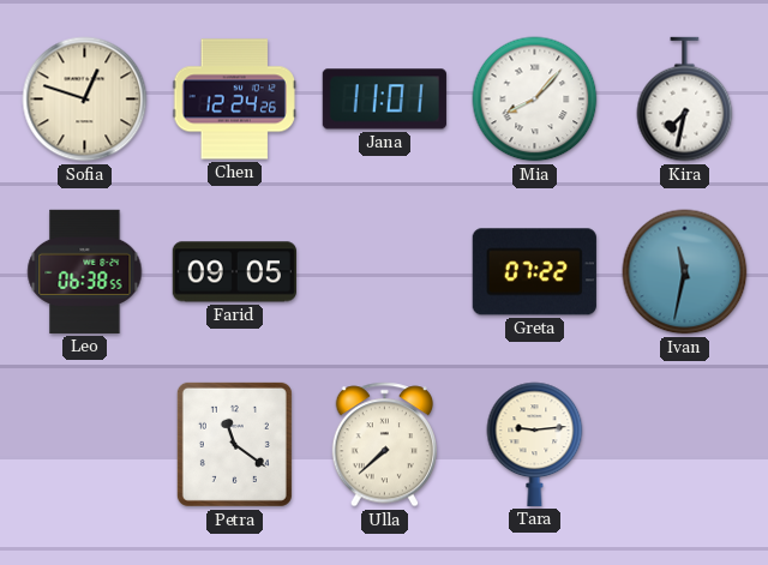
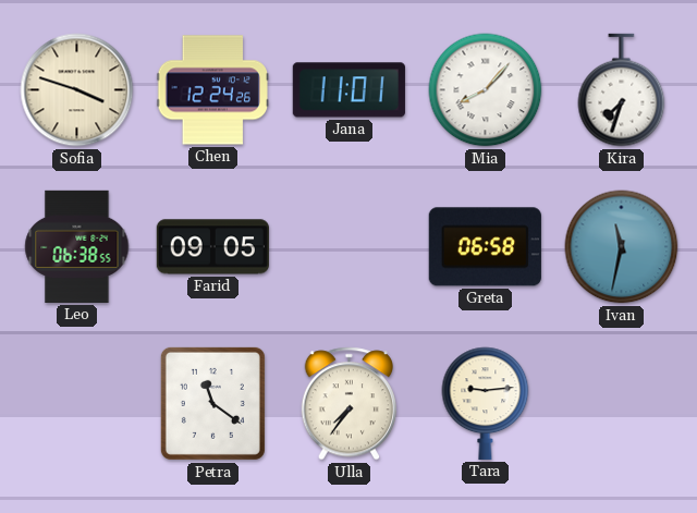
Sofia: 12:48 -> 3:48 (77, 90)
Kira: 7:32 -> 7:33 (622, 90)
Greta: 07:22 -> 06:58 (485, 247)
Ulla: 7:38 -> 7:36 (348, 404)
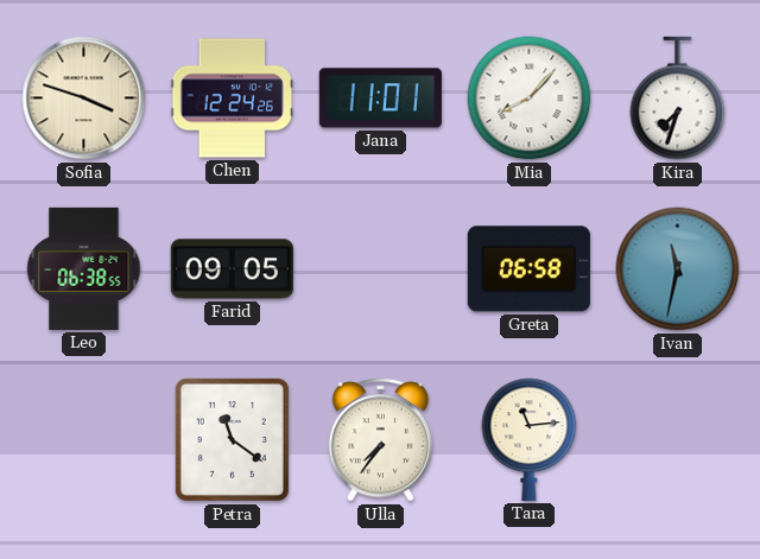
Tara: 9:14 -> 11:14 (530, 439)
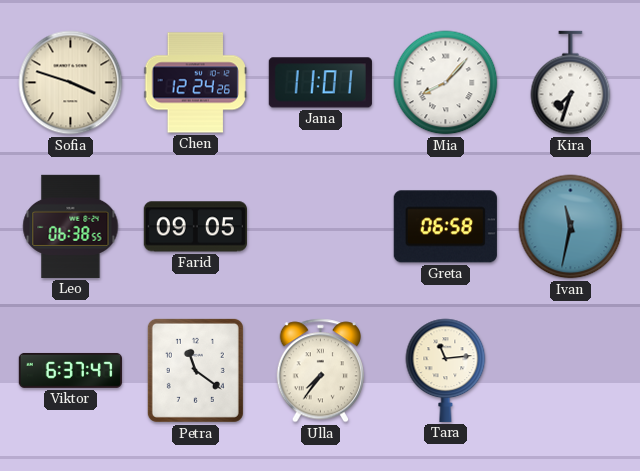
Viktor: none -> 6:37 (70, 370)
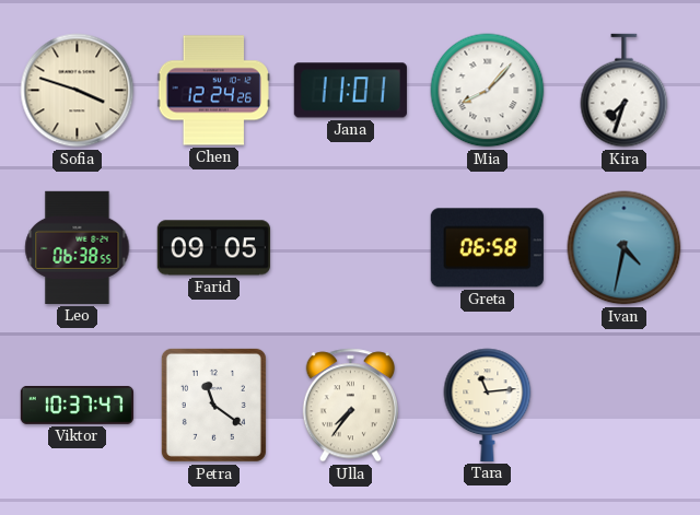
Ivan: 11:32 -> 4:32 (625, 248)
Viktor: 6:37 -> 10:37 (77, 405)
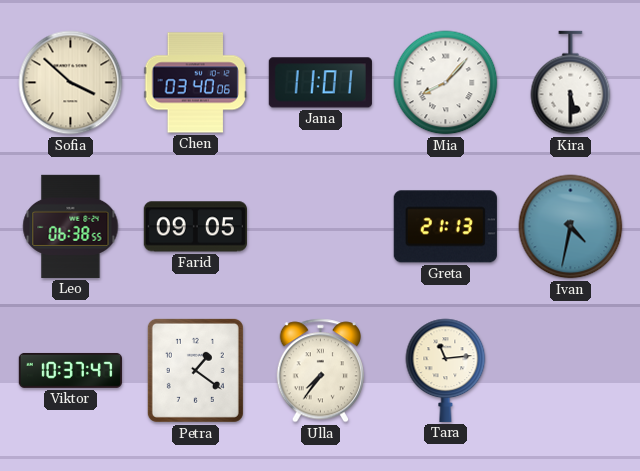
Sofia: 3:48 -> 3:52 (71, 83)
Chen: 12:24 -> 03:40 (195, 83)
Kira: 7:33 -> 5:30 (571, 83)
Greta: 06:58 -> 21:13 (445, 227)
Petra: 11:21 -> 1:21 (195, 370)
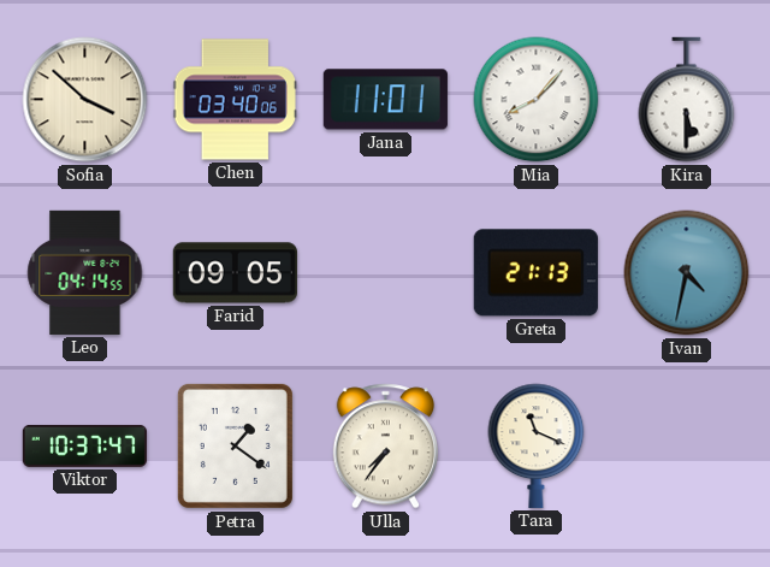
Leo: 06:38 -> 04:14 (85, 272)
Tara: 11:14 -> 11:19 (537, 445)
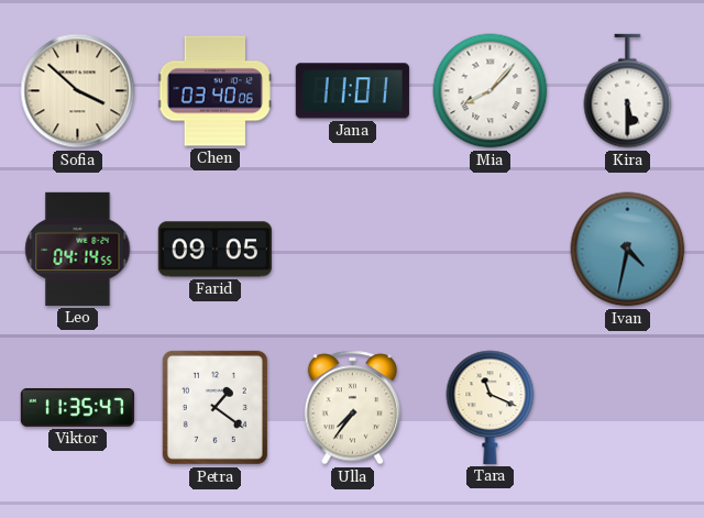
Greta: 21:13 -> none (535, 273)
Viktor: 10:37 -> 11:35 (77, 407)
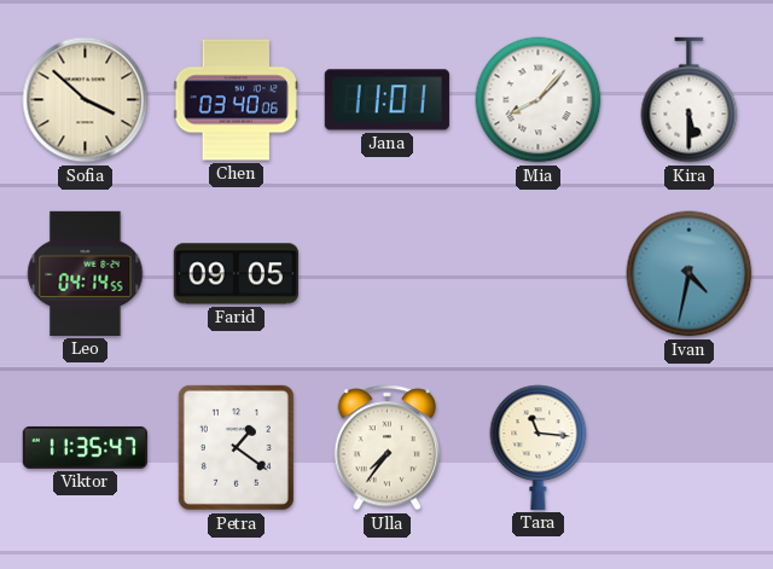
Tara: 11:19 -> 11:16 (539, 447)
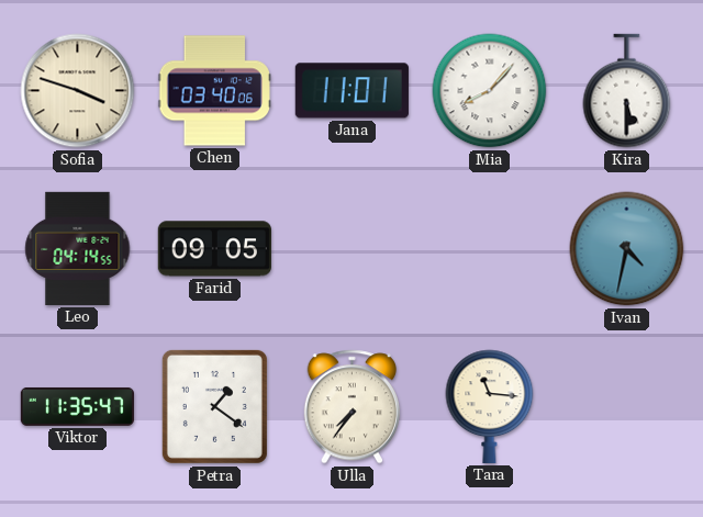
Sofia: 3:52 -> 3:48 (78, 91)
